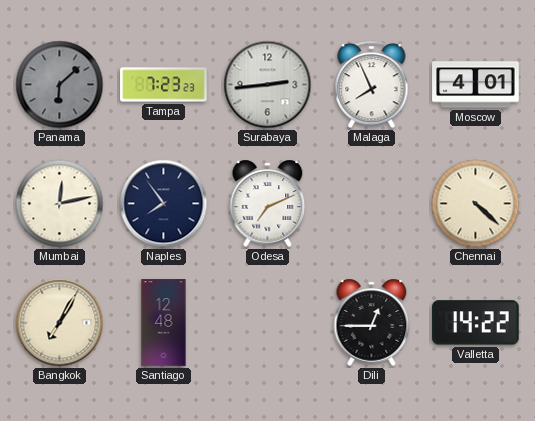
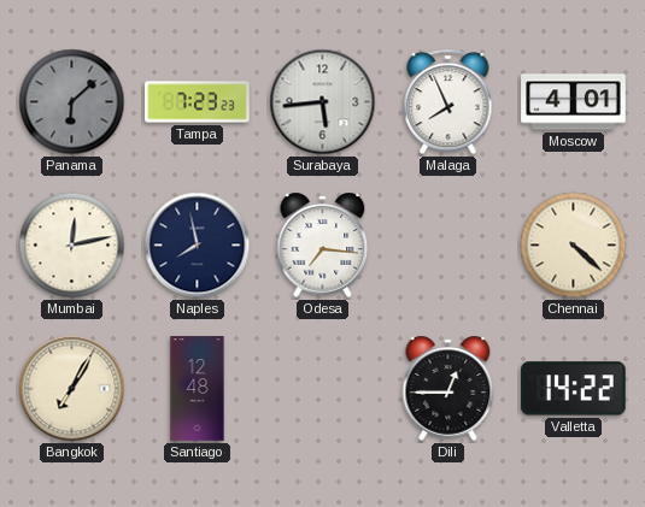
Surabaya: 2:44 -> 5:44 (323, 102)
Naples: 7:54 -> 7:58 (198, 246)
Odesa: 7:11 -> 7:16 (323, 244)
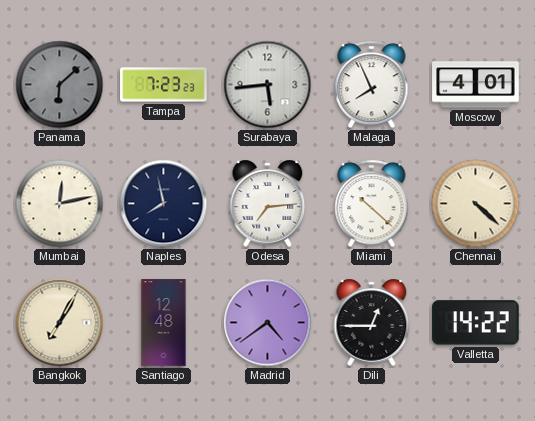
Odesa: 7:16 -> 7:14 (268, 203)
Miami: none -> 10:22 (372, 204)
Madrid: none -> 4:39 (268, 323)
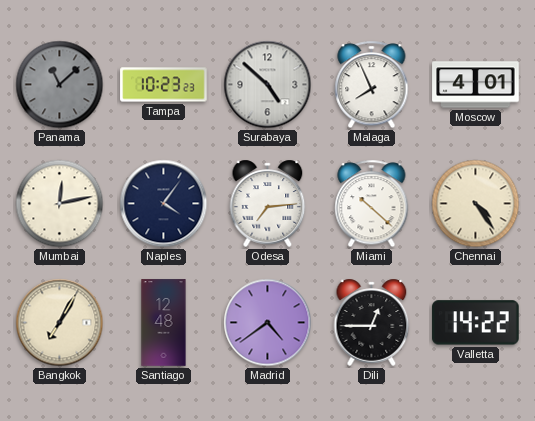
Panama: 6:08 -> 11:08 (60, 85)
Tampa: 7:23 -> 10:23 (164, 85)
Surabaya: 5:44 -> 4:52 (268, 85)
Naples: 7:58 -> 4:06 (164, 204)
Chennai: 4:22 -> 4:24 (476, 204)
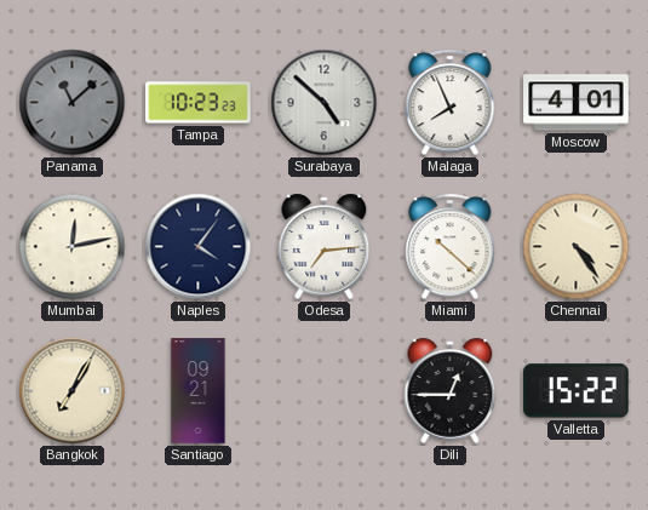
Santiago: 12:48 -> 09:21 (199, 391)
Madrid: 4:39 -> none (268, 323)
Valletta: 14:22 -> 15:22 (577, 391)
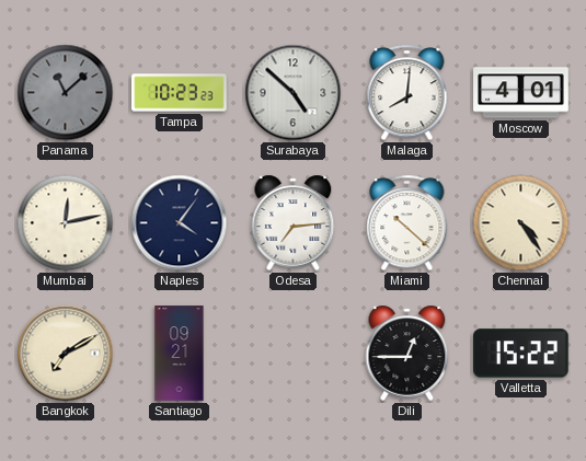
Malaga: 7:56 -> 8:01 (407, 93)
Bangkok: 7:05 -> 7:10 (66, 354)
